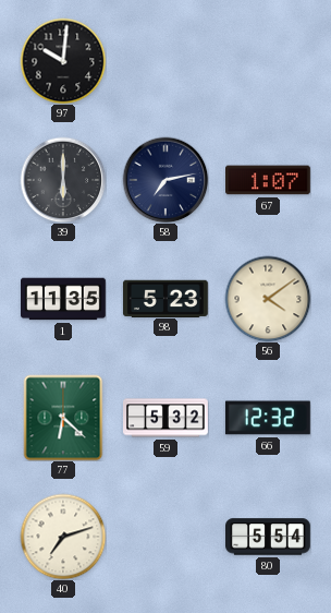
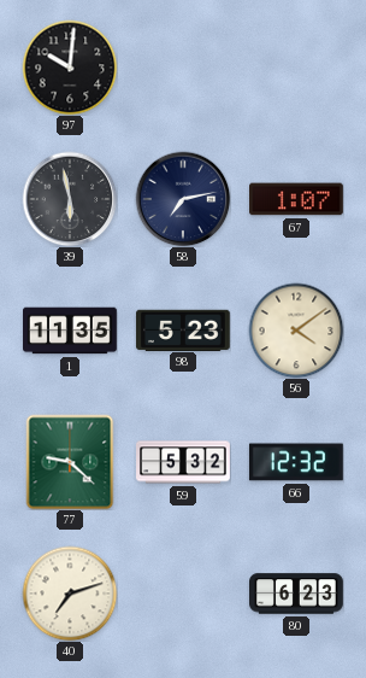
39: 6:00 -> 5:58 (70, 199)
77: 6:22 -> 9:22 (70, 462)
80: 5:54 -> 6:23 (297, 594)
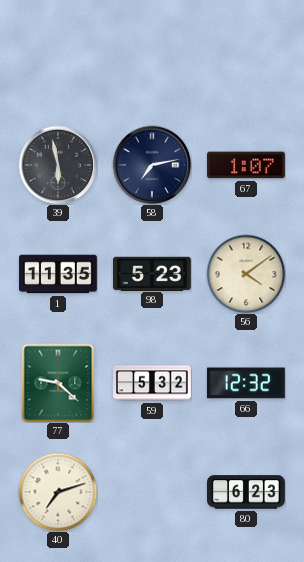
97: 10:01 -> none (70, 68)
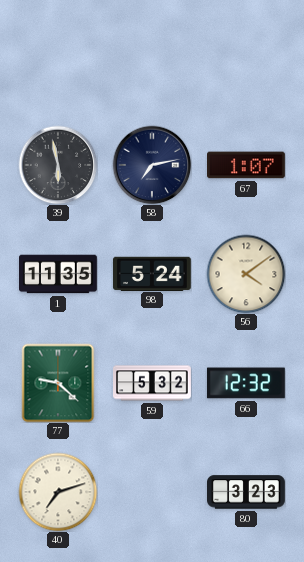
98: 5:23 -> 5:24 (152, 273)
80: 6:23 -> 3:23 (247, 492)
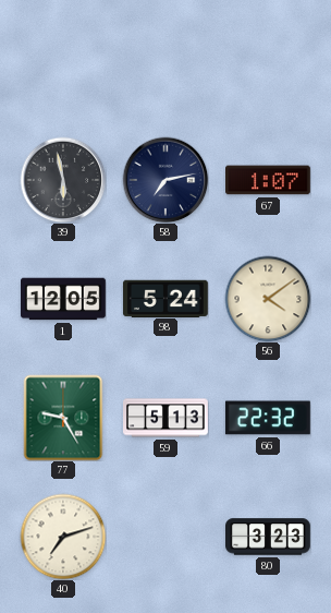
1: 11:35 -> 12:05 (64, 299)
77: 9:22 -> 9:25 (63, 418)
59: 5:32 -> 5:13 (167, 418)
66: 12:32 -> 22:32 (268, 418)
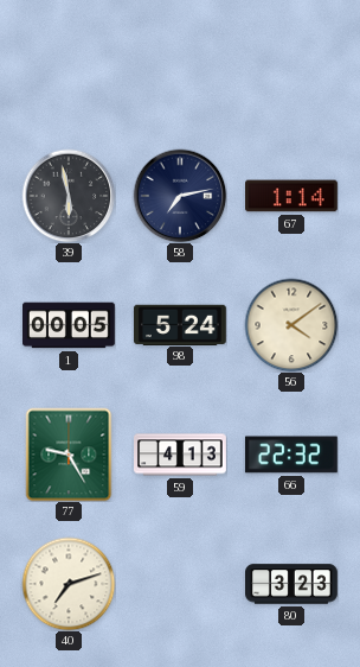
67: 1:07 -> 1:14 (292, 196)
1: 12:05 -> 00:05 (70, 325)
59: 5:13 -> 4:13 (181, 455)
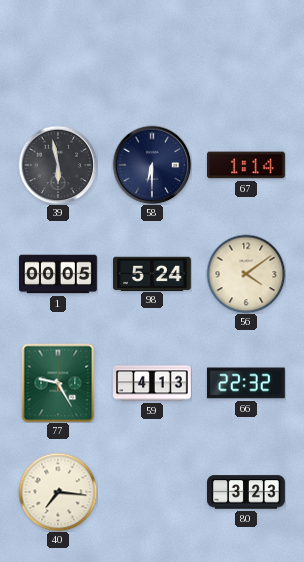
58: 7:13 -> 6:30 (152, 165)
40: 7:12 -> 7:16 (58, 492)
